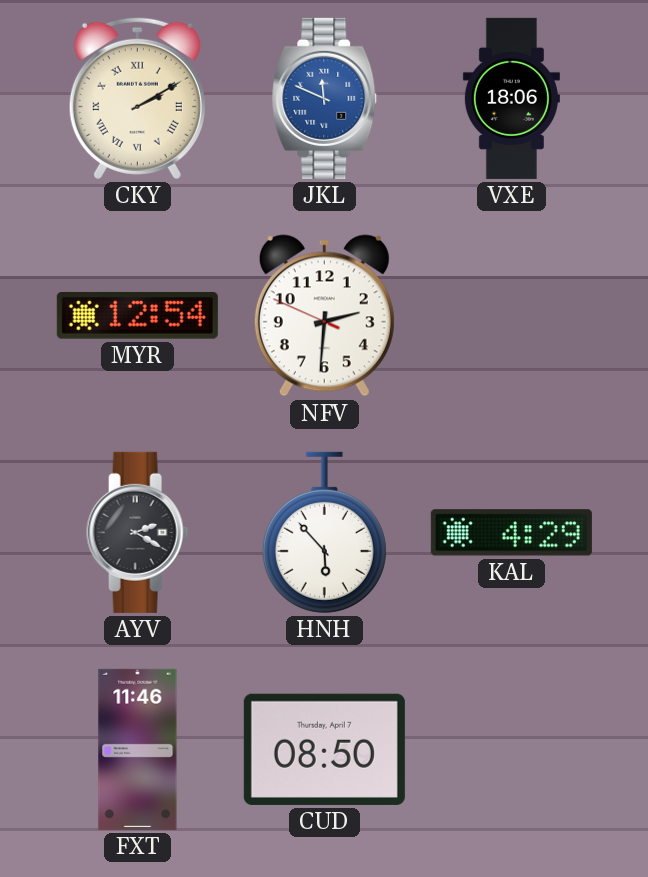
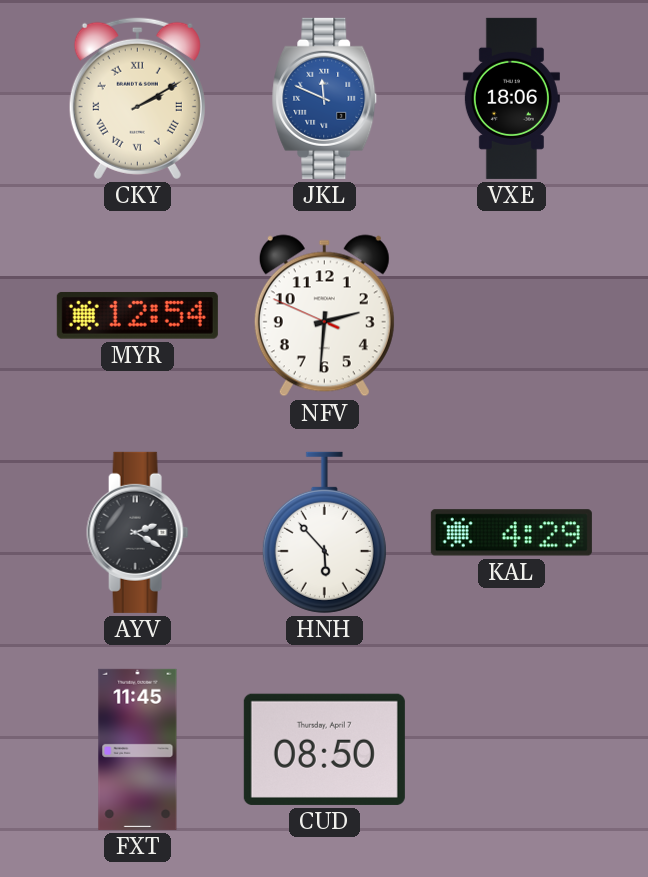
FXT: 11:46 -> 11:45 (138, 749)
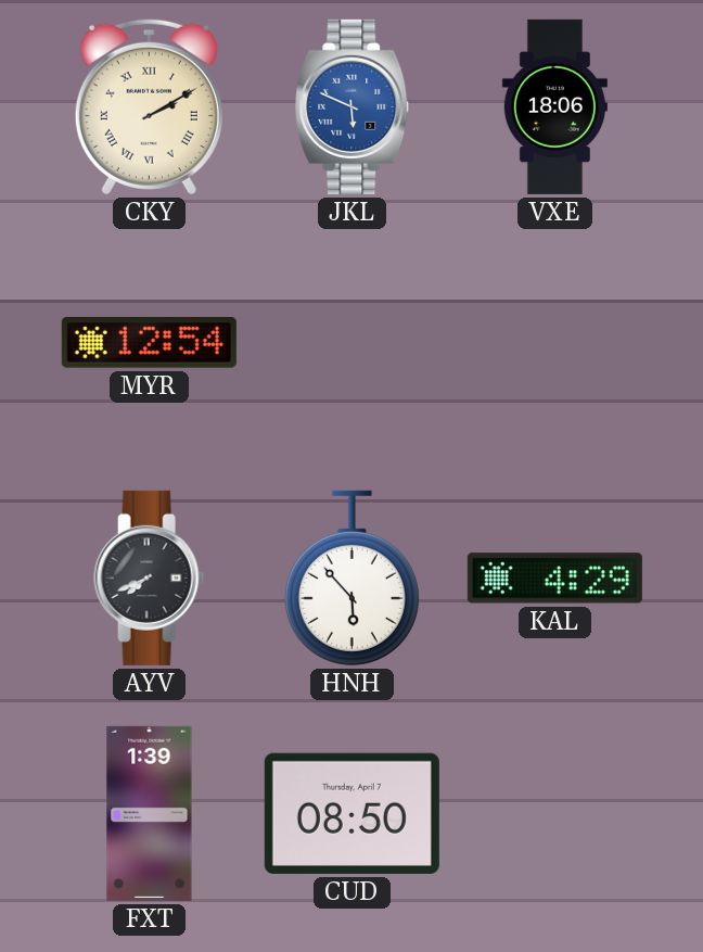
JKL: 11:49 -> 5:49 (353, 106)
NFV: 2:30 -> none (324, 316)
AYV: 2:20 -> 7:41 (150, 577)
FXT: 11:45 -> 1:39 (150, 813)
